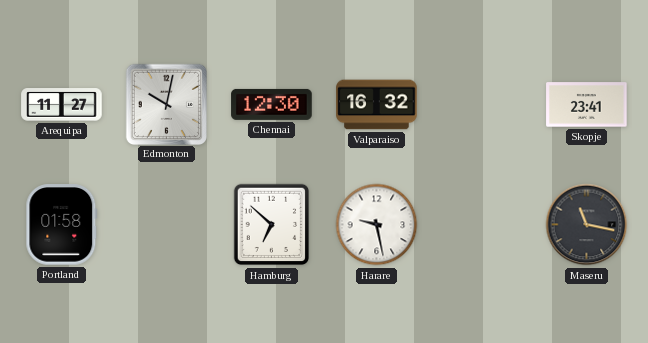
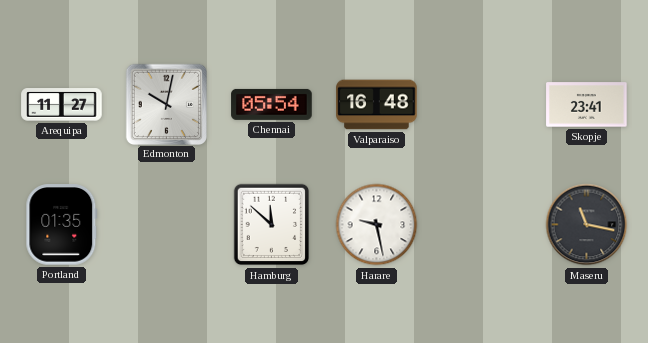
Chennai: 12:30 -> 05:54 (272, 104)
Valparaiso: 16:32 -> 16:48 (377, 105)
Portland: 01:58 -> 01:35 (62, 225)
Hamburg: 6:52 -> 11:52 (272, 225)
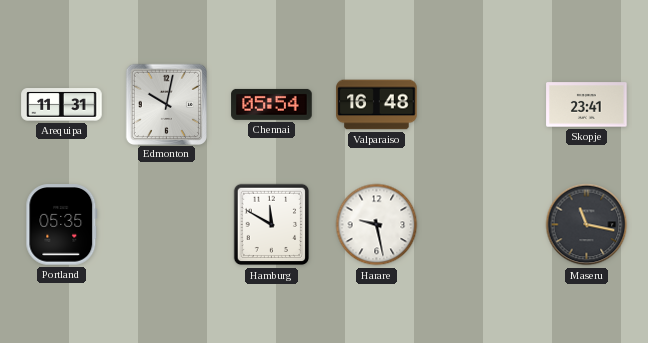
Arequipa: 11:27 -> 11:31 (62, 105)
Portland: 01:35 -> 05:35 (62, 225)
Hamburg: 11:52 -> 11:50 (272, 225)
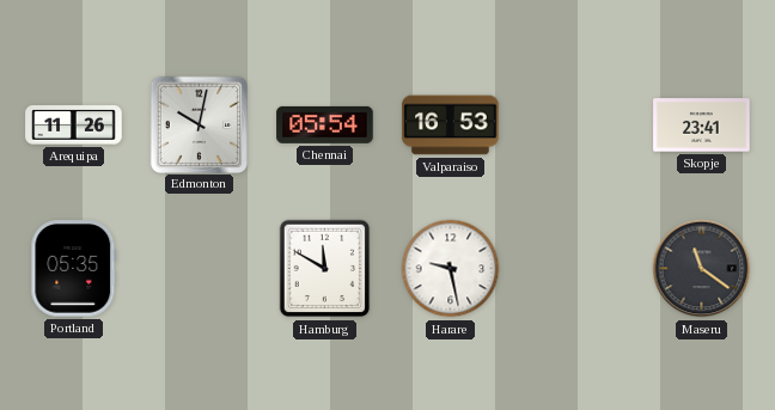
Arequipa: 11:31 -> 11:26 (74, 126)
Valparaiso: 16:48 -> 16:53 (451, 126)
Maseru: 11:17 -> 11:21 (702, 269)
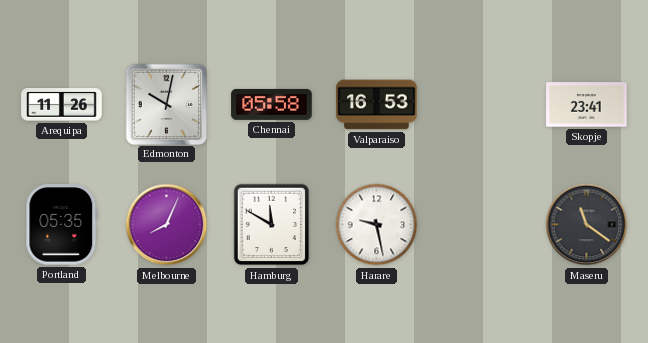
Chennai: 05:54 -> 05:58 (272, 104)
Melbourne: none -> 8:04 (167, 225)
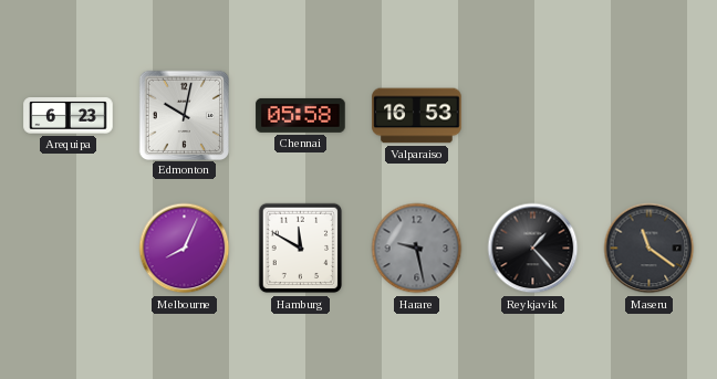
Arequipa: 11:26 -> 6:23 (69, 116)
Skopje: 23:41 -> none (587, 105)
Portland: 05:35 -> none (62, 225)
Harare dial: white -> grey (417, 249)
Reykjavik: none -> 1:23 (533, 249)
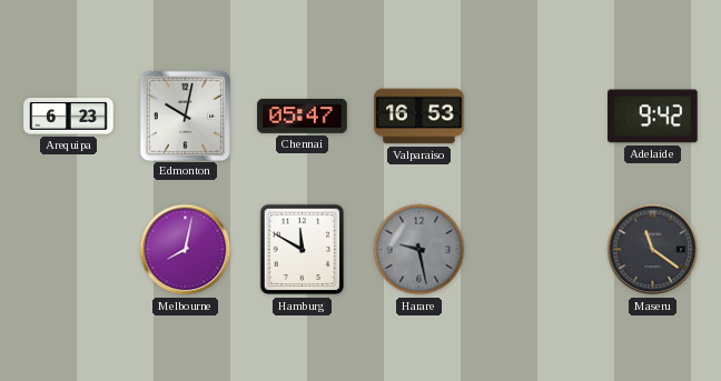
Chennai: 05:58 -> 05:47 (303, 116)
Adelaide: none -> 9:42 (653, 117)
Melbourne: 8:04 -> 8:02 (186, 250)
Reykjavik: 1:23 -> none (533, 249)
